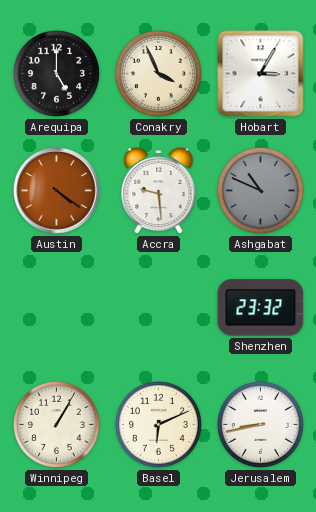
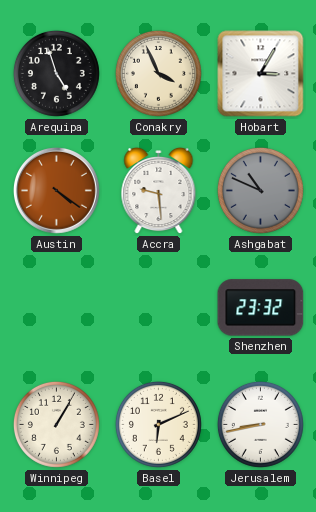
Arequipa: 5:00 -> 4:57 (56, 73)
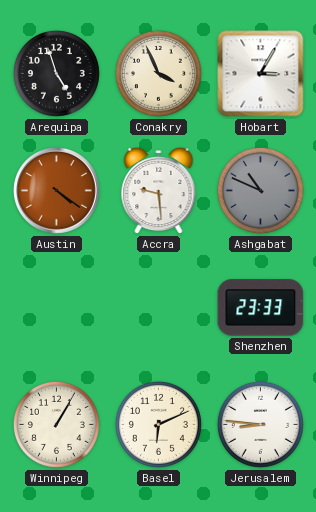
Shenzhen: 23:32 -> 23:33 (261, 308)
Jerusalem: 8:43 -> 8:46 (260, 424)
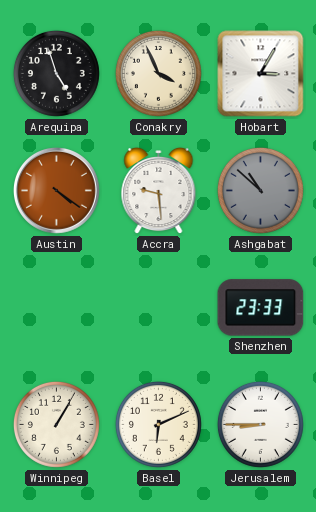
Ashgabat: 10:49 -> 10:52 (260, 190)
Jerusalem: 8:46 -> 8:45 (260, 424)
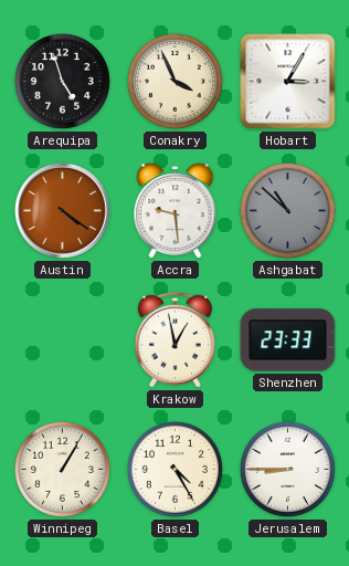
Krakow: none -> 12:58 (174, 339)
Basel: 6:11 -> 4:25 (174, 469)
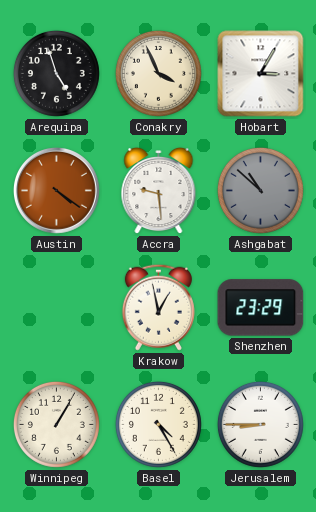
Shenzhen: 23:33 -> 23:29 (261, 308)
